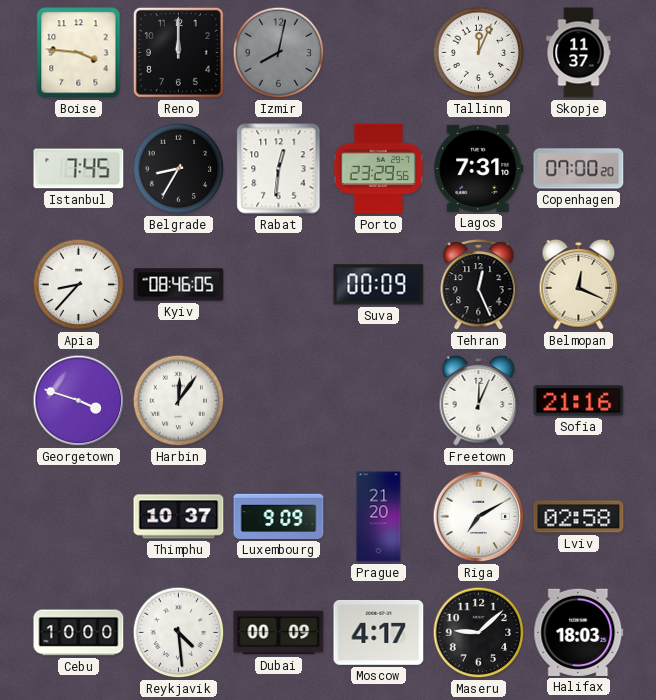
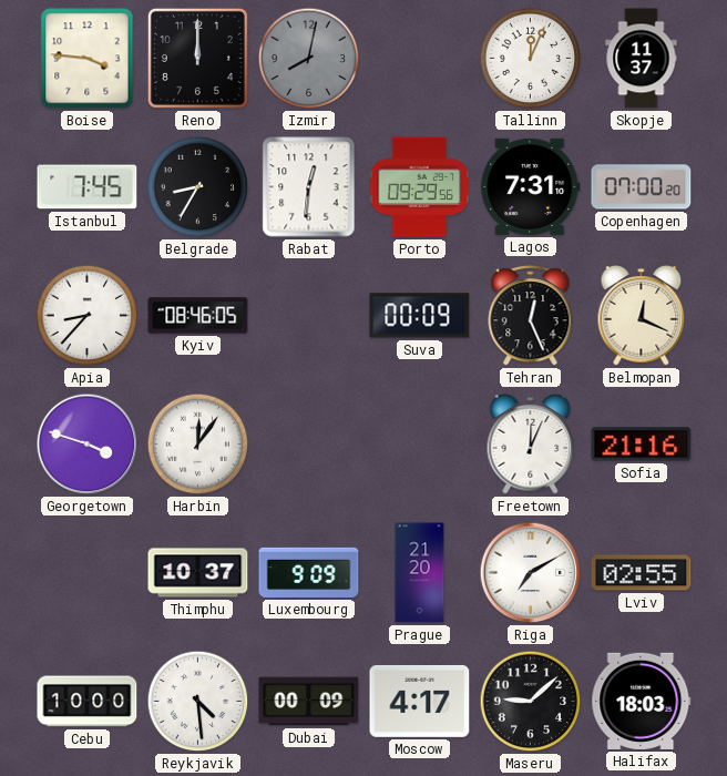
Porto: 23:29 -> 09:29 (420, 187)
Lviv: 02:58 -> 02:55 (642, 573)
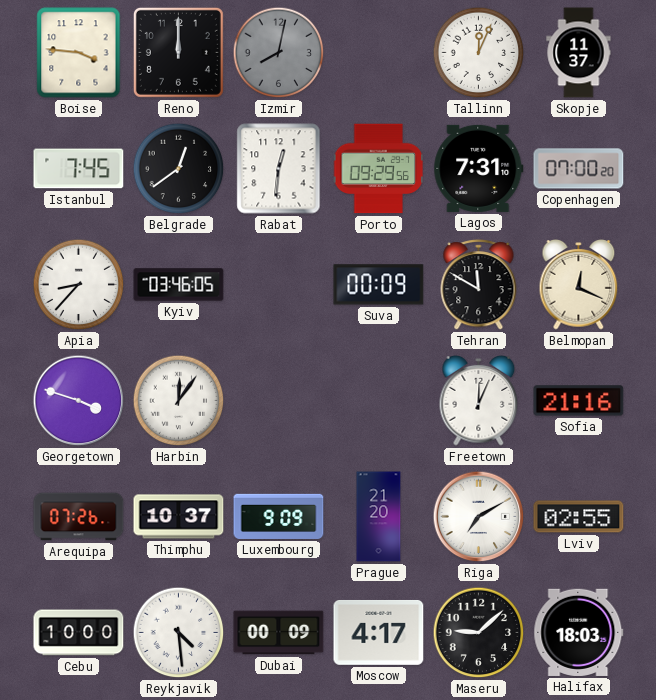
Belgrade: 8:35 -> 12:39 (179, 169)
Kyiv: 08:46 -> 03:46 (179, 285)
Tehran: 12:26 -> 11:50 (479, 285)
Arequipa: none -> 07:26 (79, 517)
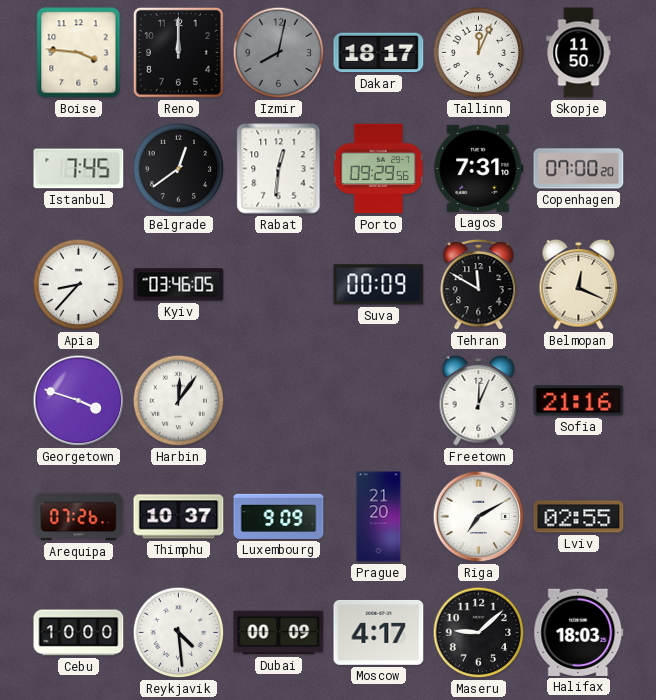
Dakar: none -> 18:17 (379, 53)
Skopje: 11:37 -> 11:50 (579, 53)
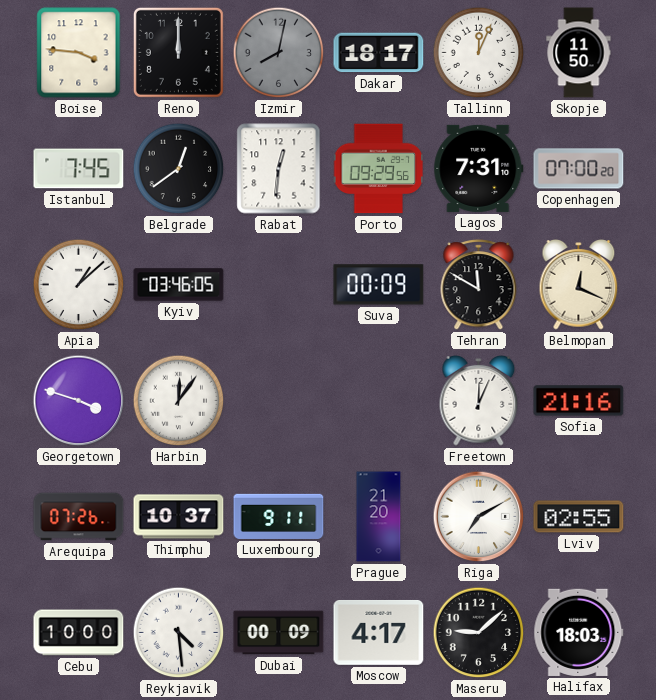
Apia: 8:37 -> 1:08 (79, 285)
Luxembourg: 9:09 -> 9:11 (279, 516)
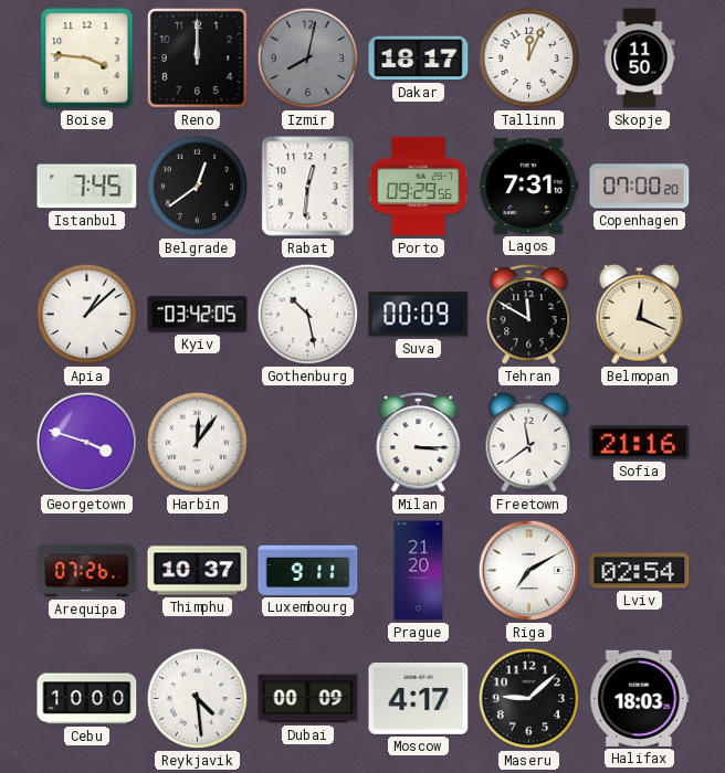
Kyiv: 03:46 -> 03:42 (198, 315)
Gothenburg: none -> 10:28 (308, 315)
Milan: none -> 3:15 (419, 443)
Freetown: 12:04 -> 11:39 (529, 443)
Lviv: 02:55 -> 02:54 (640, 571)
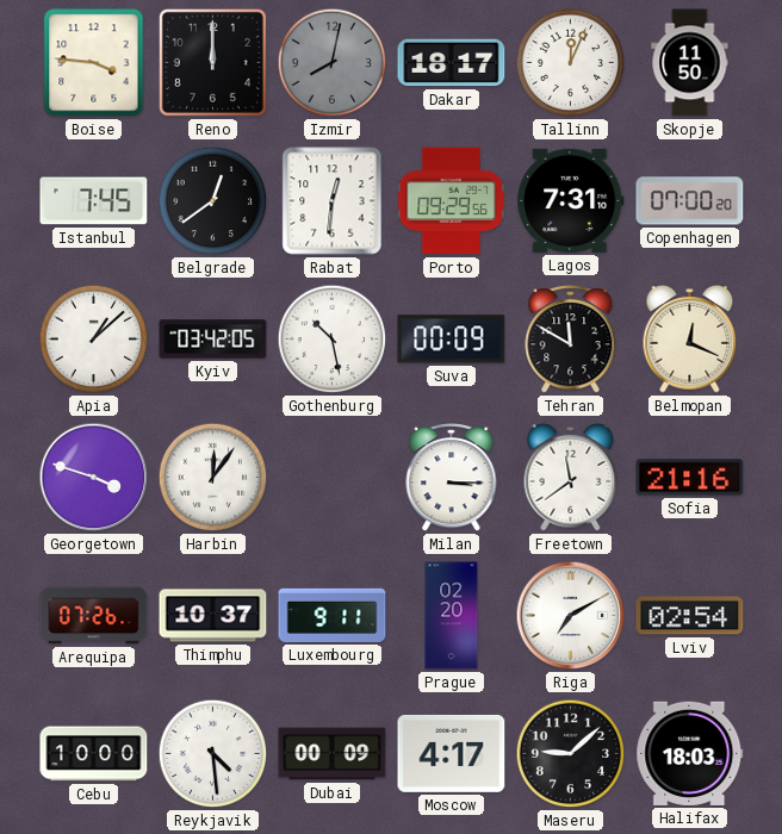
Prague: 21:20 -> 02:20 (452, 616)
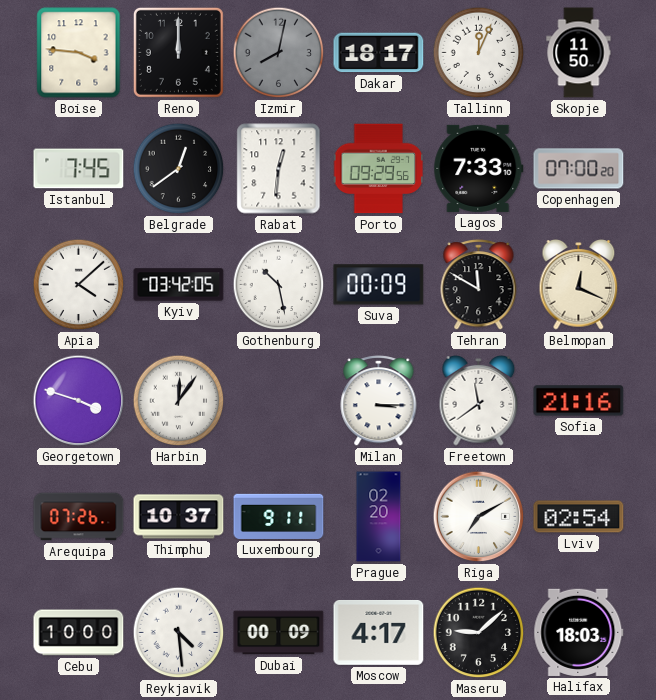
Lagos: 7:31 -> 7:33 (479, 168)
Apia: 1:08 -> 4:08 (79, 285)
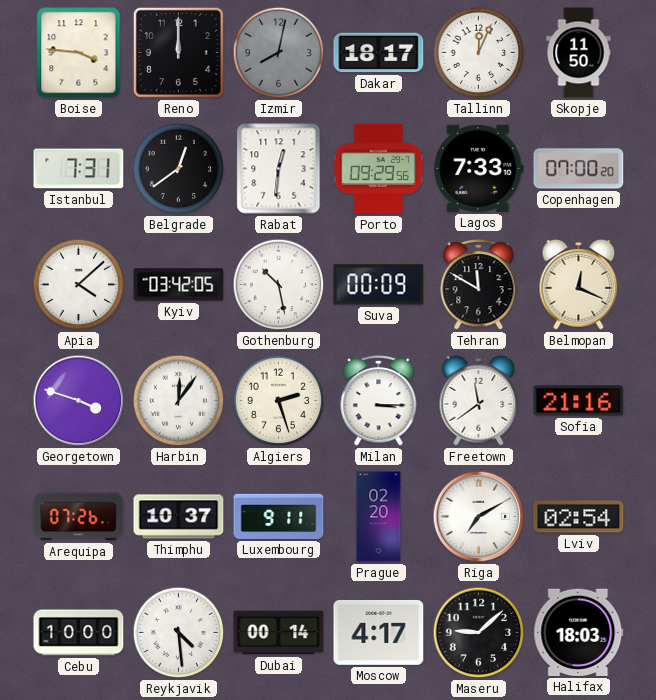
Istanbul: 7:45 -> 7:31 (79, 169)
Algiers: none -> 2:27 (279, 401)
Dubai: 00:09 -> 00:14 (279, 633)
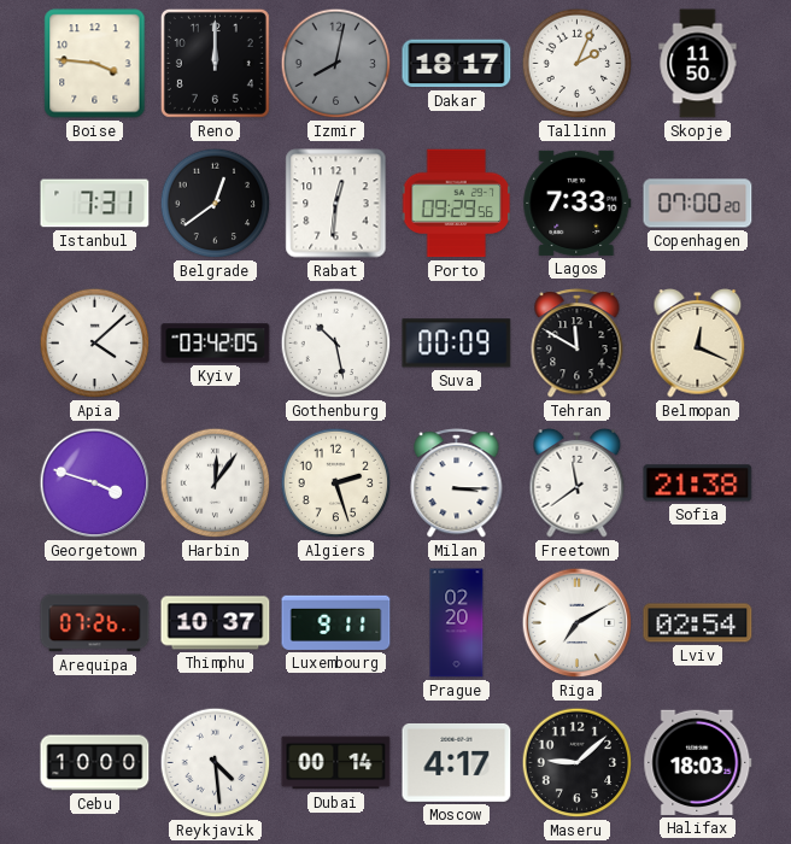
Tallinn: 12:04 -> 2:04 (578, 64)
Sofia: 21:16 -> 21:38 (698, 483)
